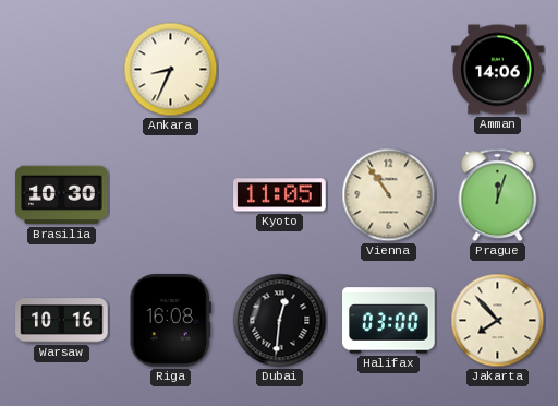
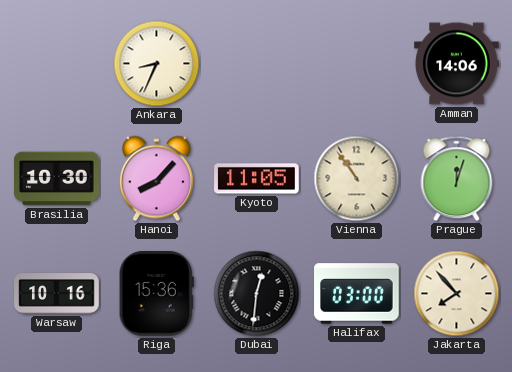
Hanoi: none -> 8:07 (156, 179)
Riga: 16:08 -> 15:36 (156, 294)
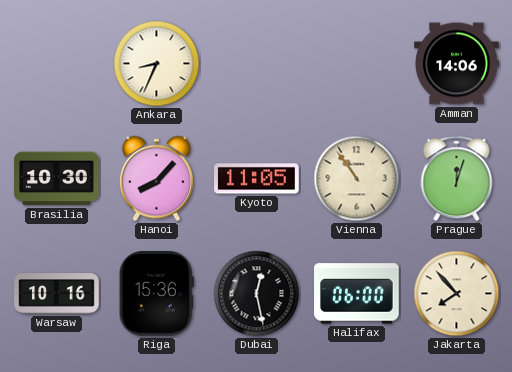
Dubai: 12:31 -> 12:28 (257, 294)
Halifax: 03:00 -> 06:00 (357, 294)
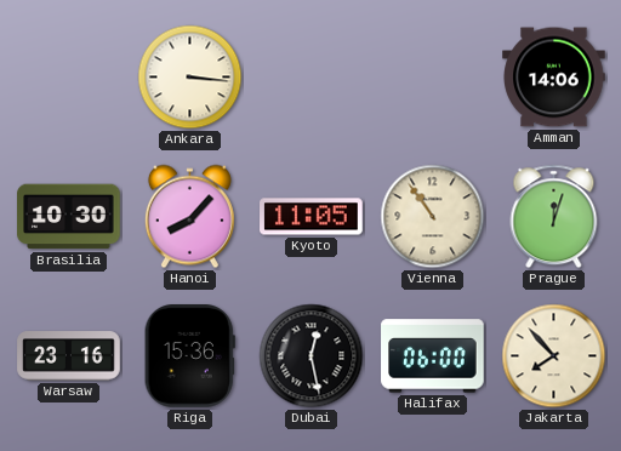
Ankara: 8:34 -> 3:16 (190, 78)
Warsaw: 10:16 -> 23:16 (69, 356)
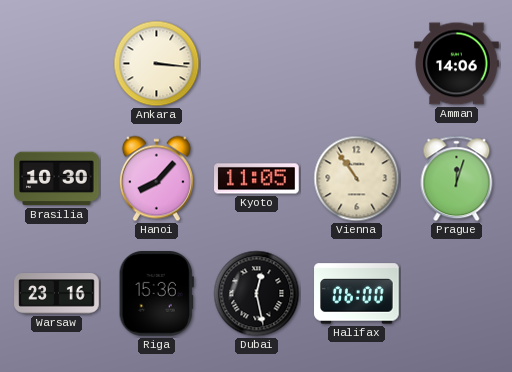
Jakarta: 7:53 -> none (554, 356)
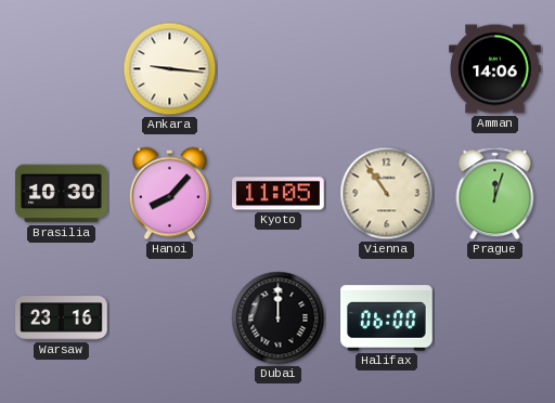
Ankara: 3:16 -> 9:16 (170, 69)
Riga: 15:36 -> none (156, 294)
Dubai: 12:28 -> 12:00 (279, 318)
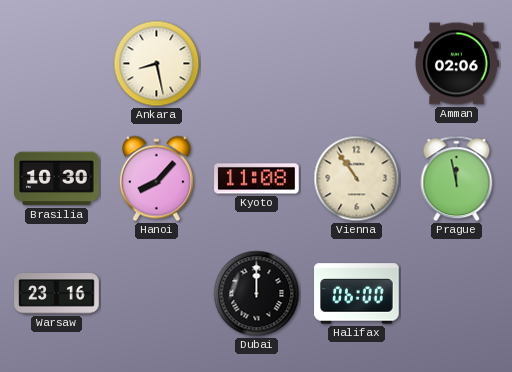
Ankara: 9:16 -> 8:28 (157, 64)
Amman: 14:06 -> 02:06 (457, 64)
Kyoto: 11:05 -> 11:08 (257, 179)
Prague: 12:03 -> 11:58 (457, 179)
